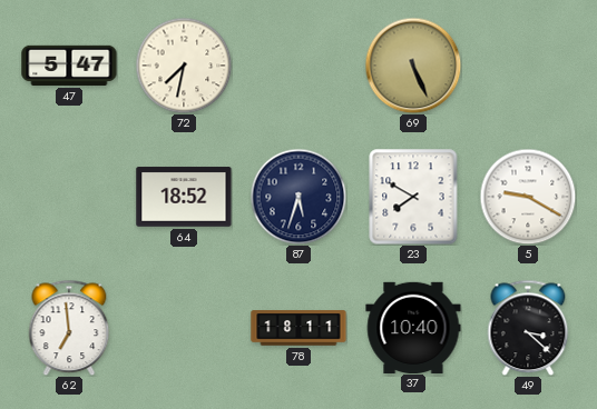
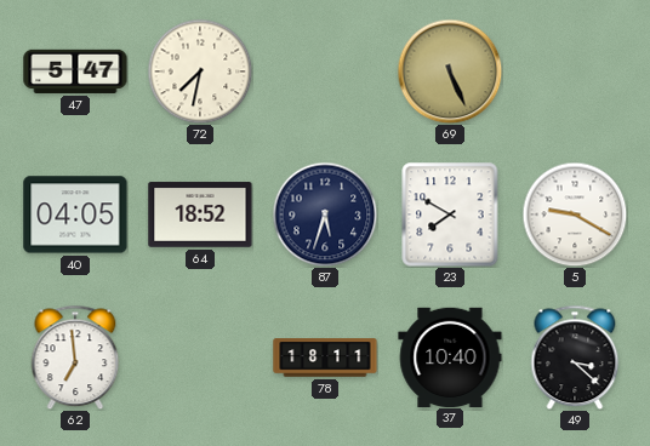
40: none -> 04:05 (75, 215)
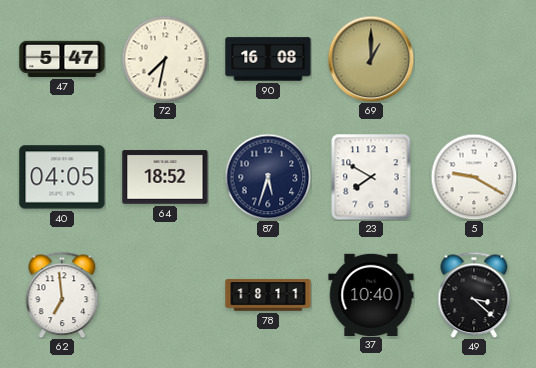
90: none -> 16:08 (268, 59)
69: 5:26 -> 1:00 (371, 59)
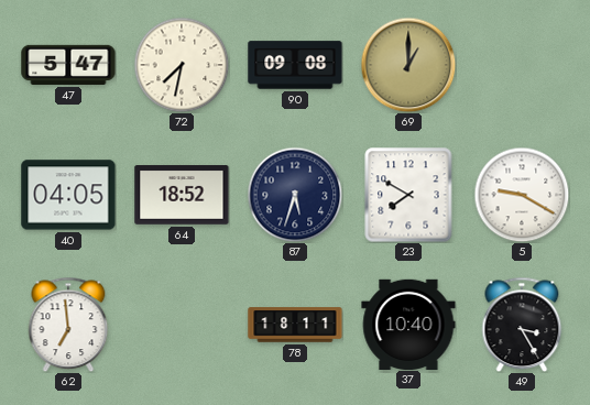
90: 16:08 -> 09:08 (295, 65)
49: 3:22 -> 3:25 (522, 325)
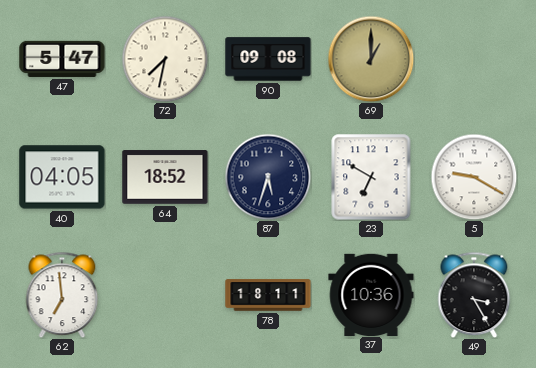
23: 7:50 -> 6:50 (371, 177)
37: 10:40 -> 10:36 (371, 294)
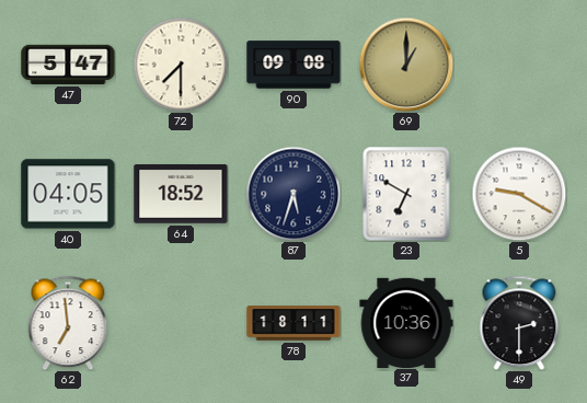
72: 7:32 -> 7:30 (181, 65)
49: 3:25 -> 2:30 (519, 323)
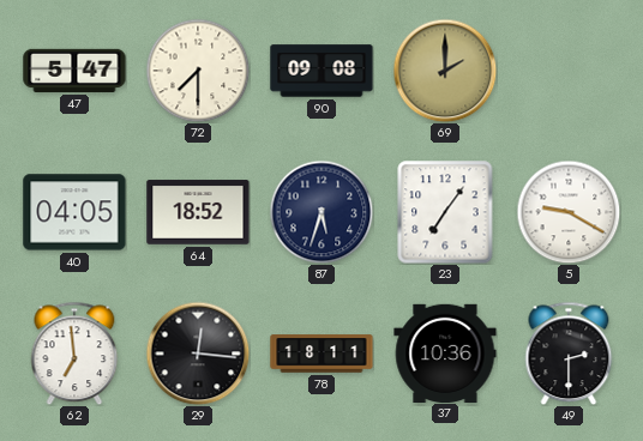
69: 1:00 -> 2:00 (445, 71)
23: 6:50 -> 7:06 (445, 212)
29: none -> 12:16 (198, 354)
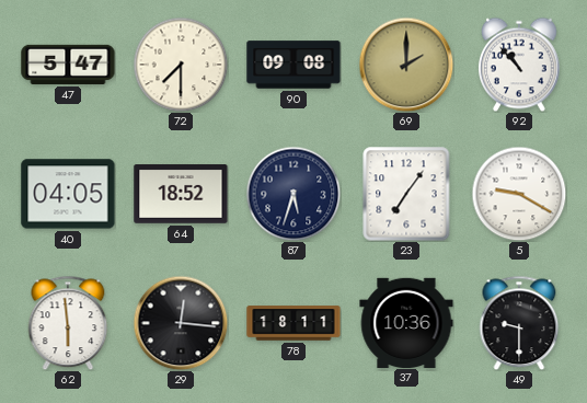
92: none -> 10:53 (520, 65)
62: 6:59 -> 5:59 (68, 323)
49: 2:30 -> 9:30 (519, 323)
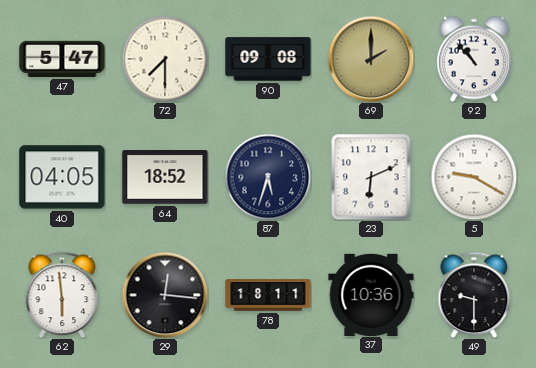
23: 7:06 -> 6:11 (371, 177)
